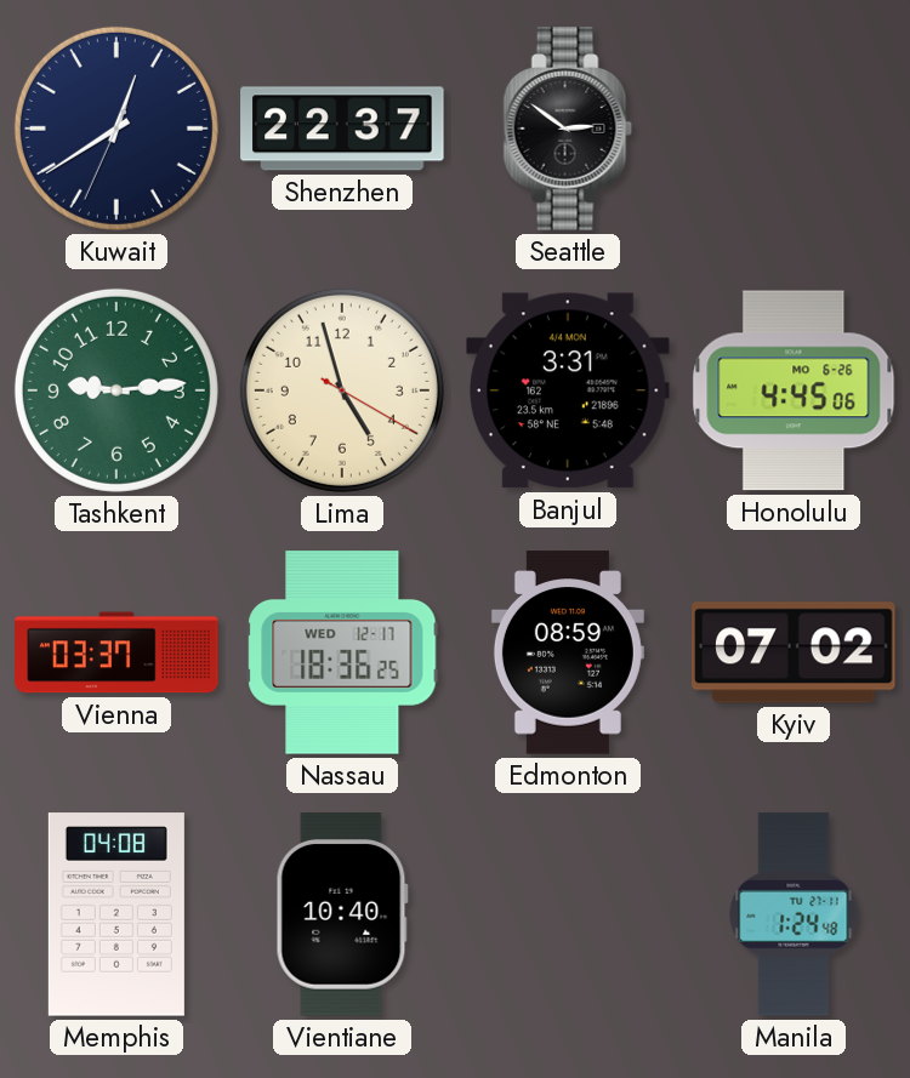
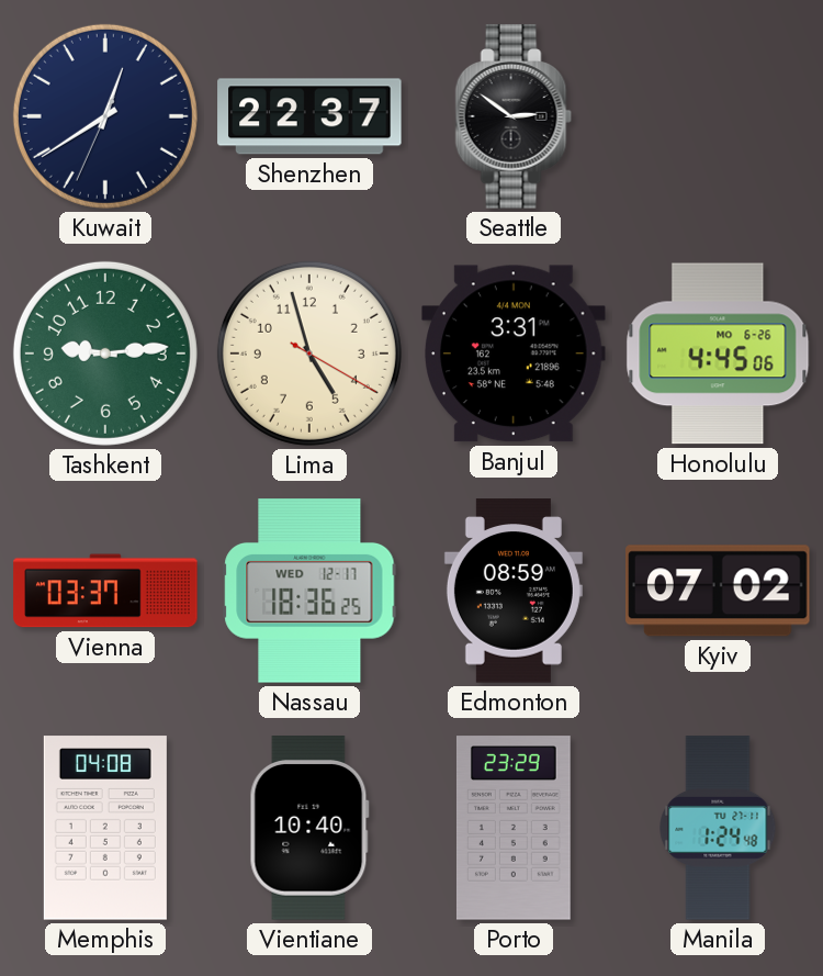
Porto: none -> 23:29 (514, 828)
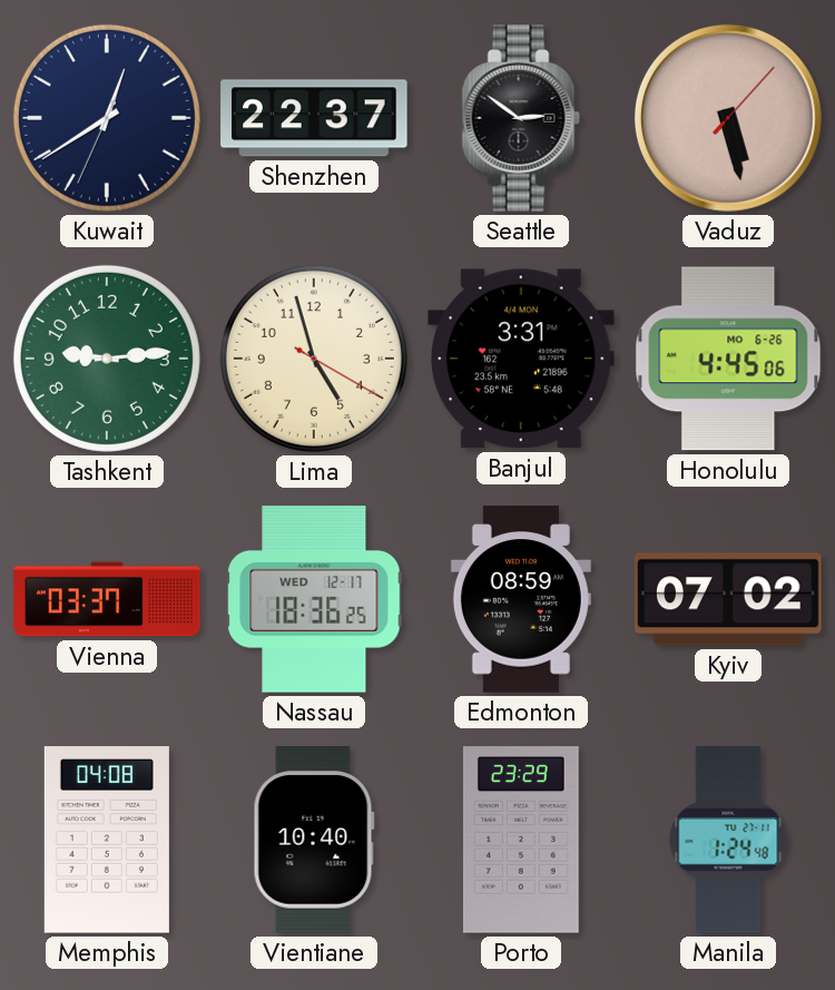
Vaduz: none -> 5:28 (728, 118)
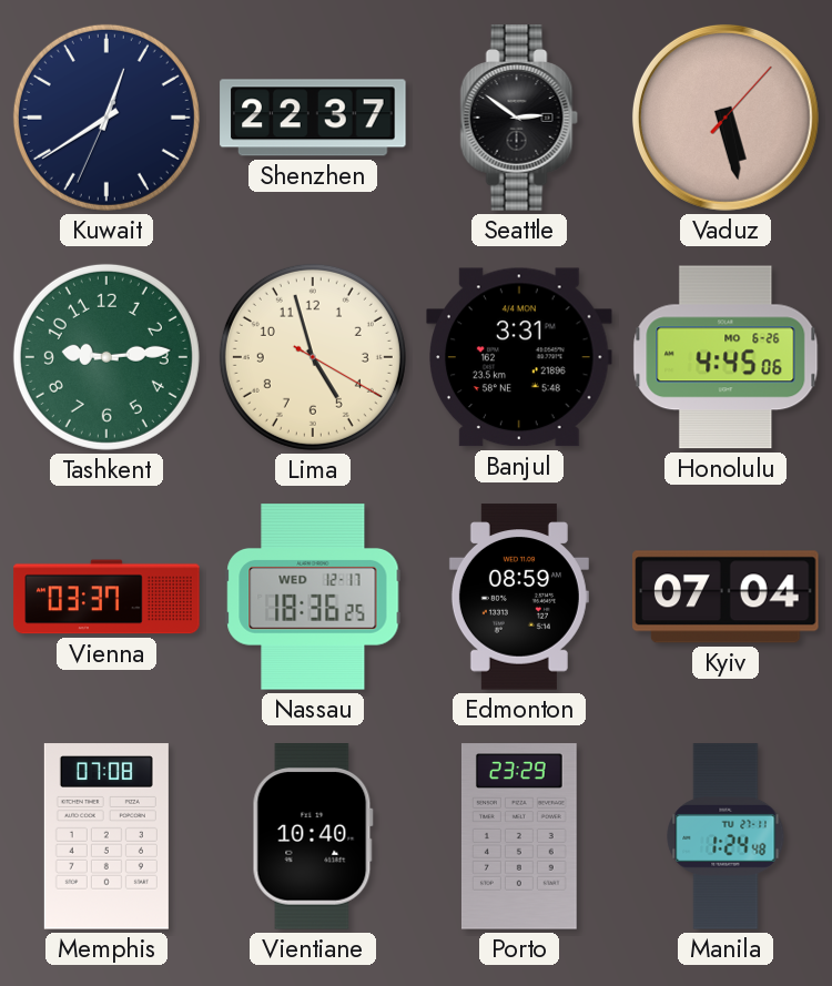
Kyiv: 07:02 -> 07:04 (726, 597)
Memphis: 04:08 -> 07:08 (106, 836)
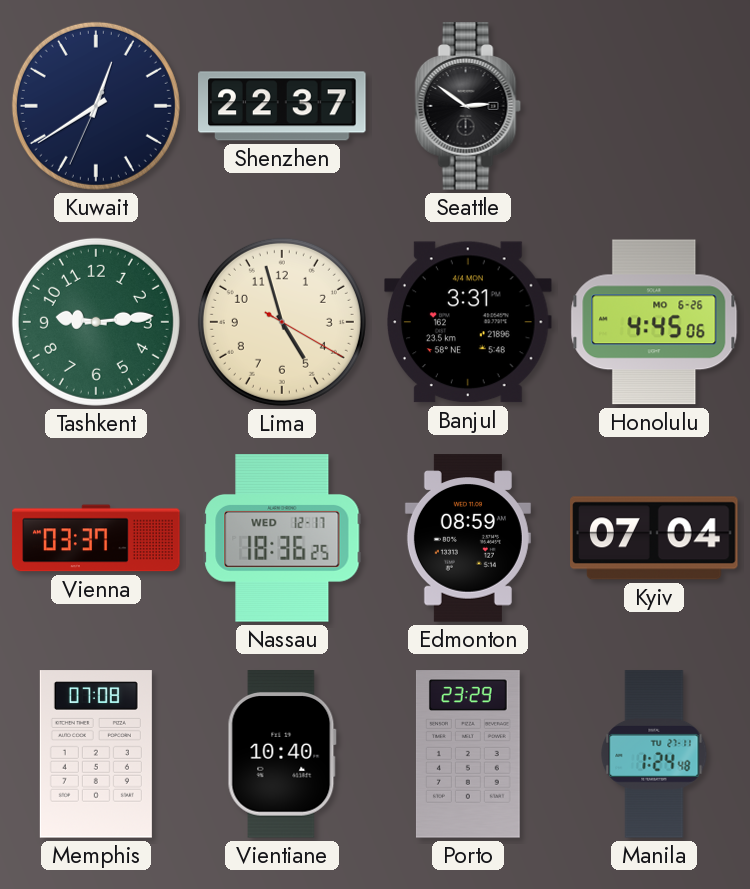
Vaduz: 5:28 -> none (726, 118)
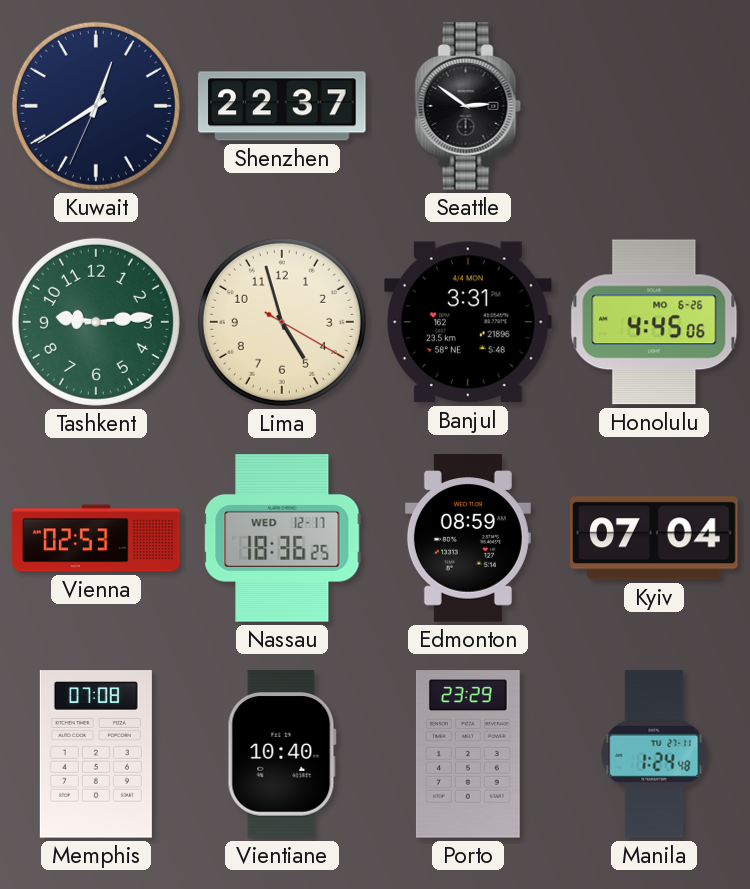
Vienna: 03:37 -> 02:53 (96, 538)
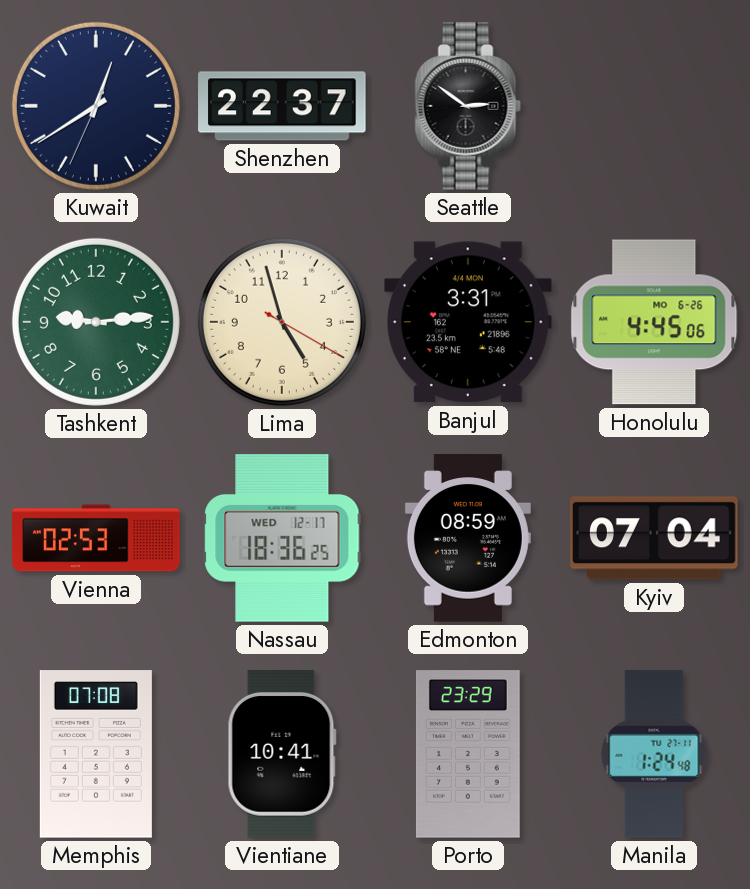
Vientiane: 10:40 -> 10:41 (282, 754)
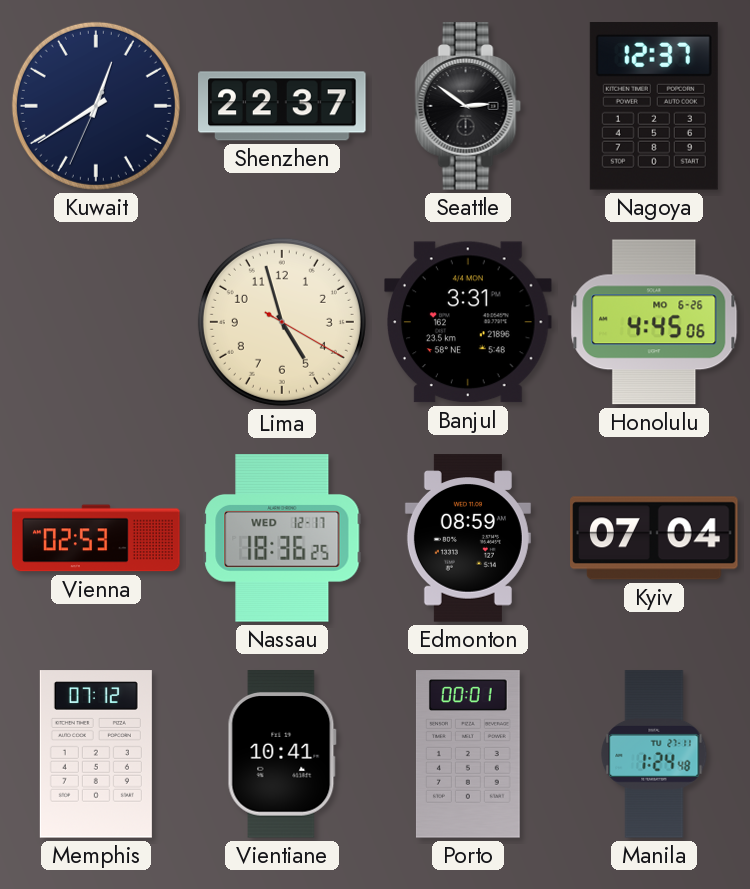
Nagoya: none -> 12:37 (654, 107)
Tashkent: 9:14 -> none (96, 322)
Memphis: 07:08 -> 07:12 (96, 754)
Porto: 23:29 -> 00:01 (468, 754)
